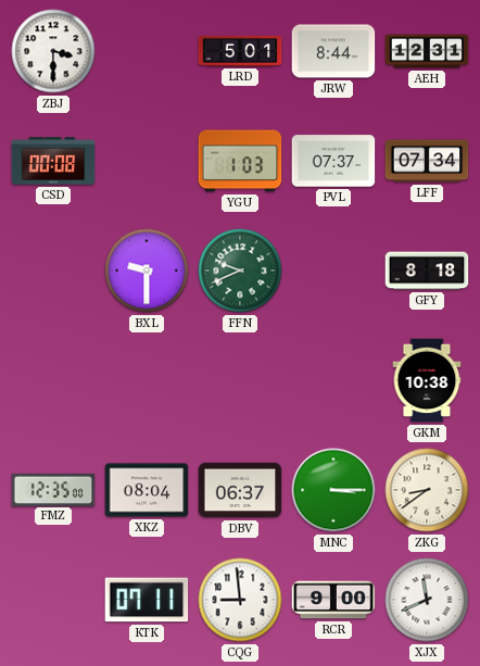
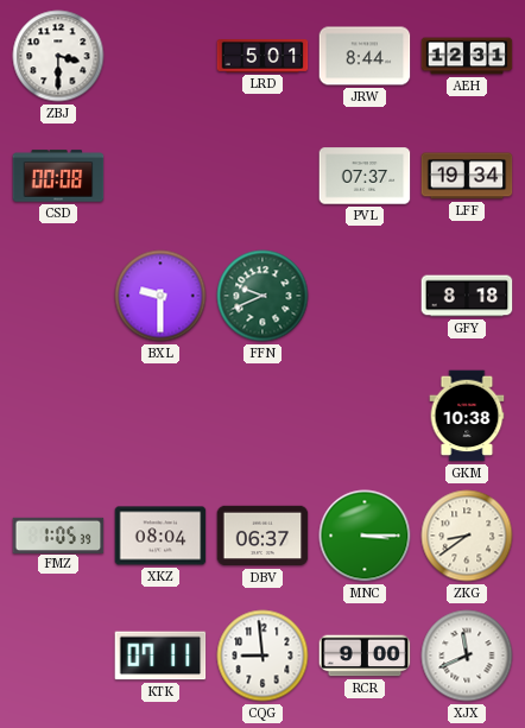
YGU: 1:03 -> none (240, 161)
LFF: 07:34 -> 19:34 (467, 176)
FMZ: 12:35 -> 1:05 (58, 534)
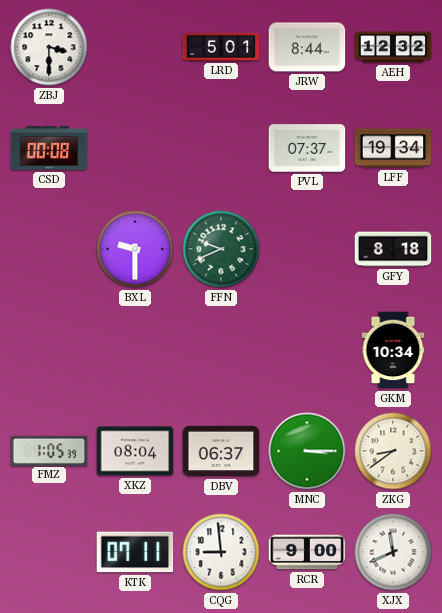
AEH: 12:31 -> 12:32 (393, 47)
GKM: 10:38 -> 10:34 (393, 350)
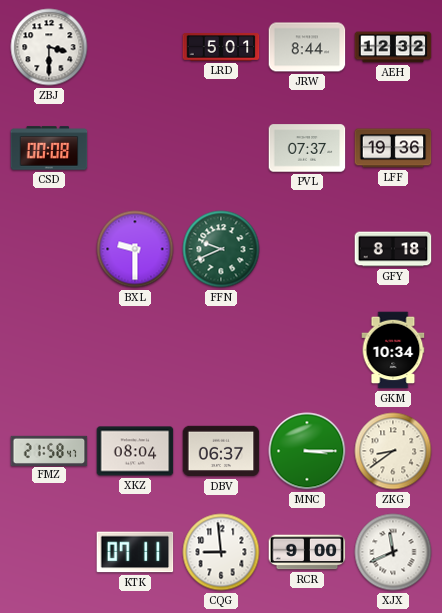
LFF: 19:34 -> 19:36 (393, 148)
FMZ: 1:05 -> 21:58 (49, 450)
